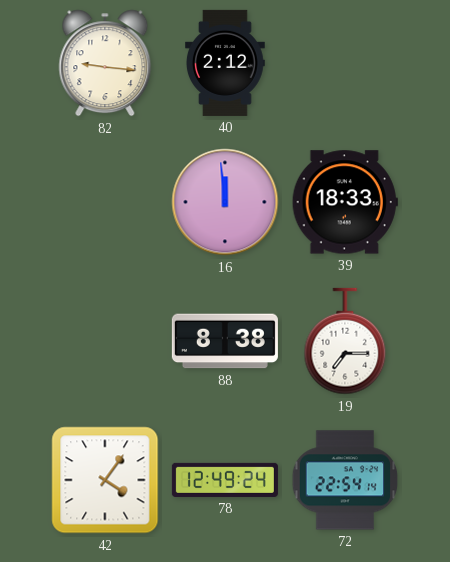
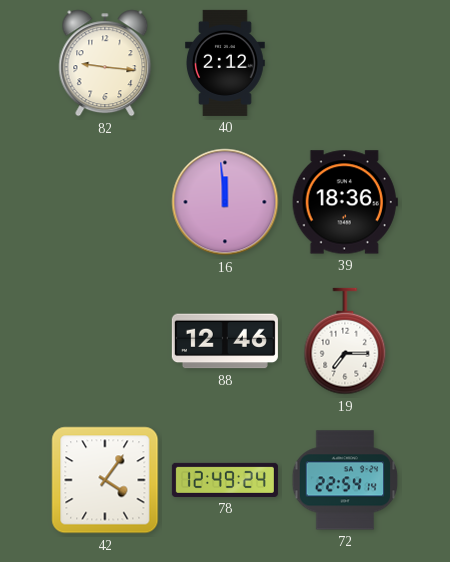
39: 18:33 -> 18:36 (345, 202)
88: 8:38 -> 12:46 (225, 341)
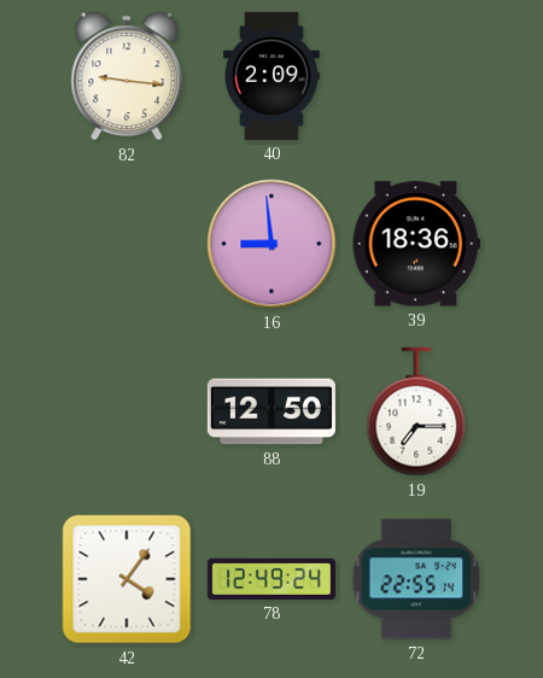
40: 2:12 -> 2:09 (273, 76)
16: 11:59 -> 8:59 (271, 244)
88: 12:46 -> 12:50 (271, 411)
72: 22:54 -> 22:55 (416, 579)
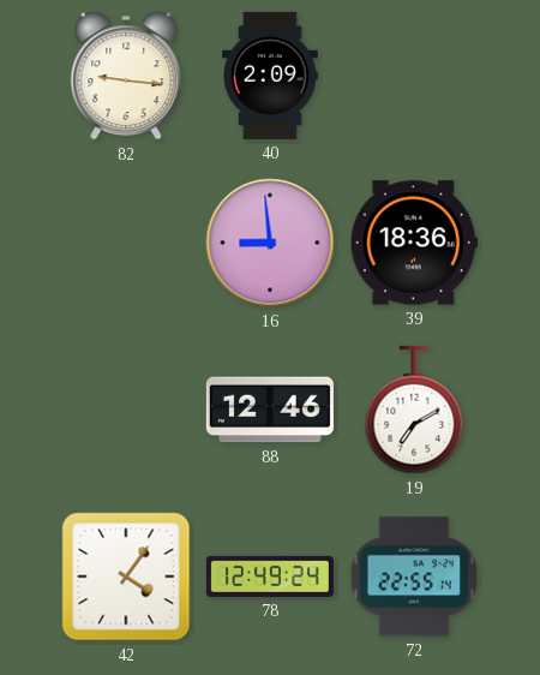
88: 12:50 -> 12:46 (270, 410)
19: 7:15 -> 7:10 (414, 410)
